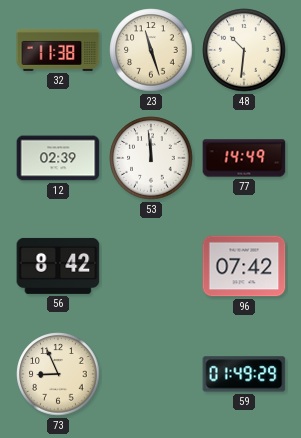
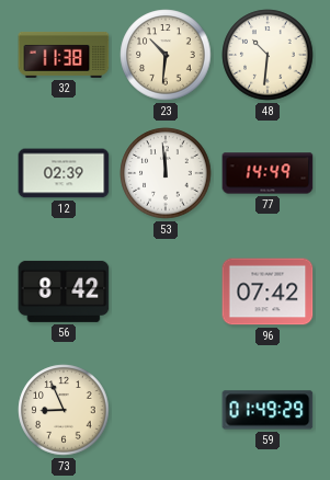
23: 11:27 -> 10:31 (166, 55)
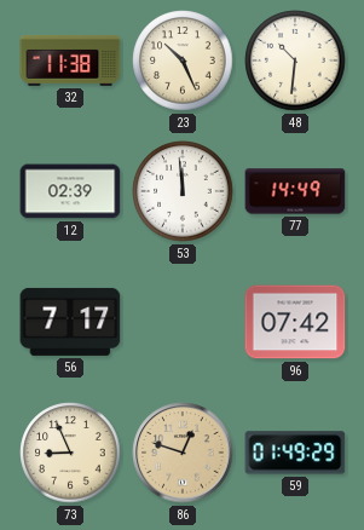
23: 10:31 -> 10:26 (183, 61)
56: 8:42 -> 7:17 (70, 322)
86: none -> 12:48 (183, 453)
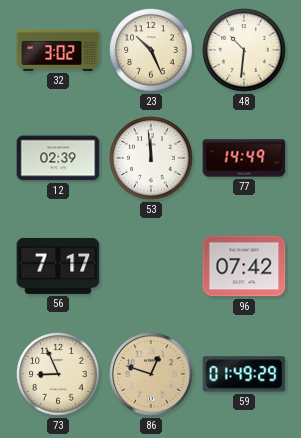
32: 11:38 -> 3:02 (58, 50)
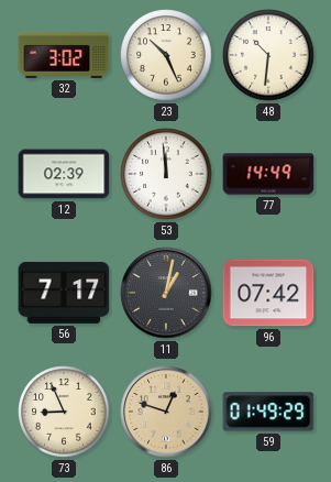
11: none -> 1:02 (166, 293)
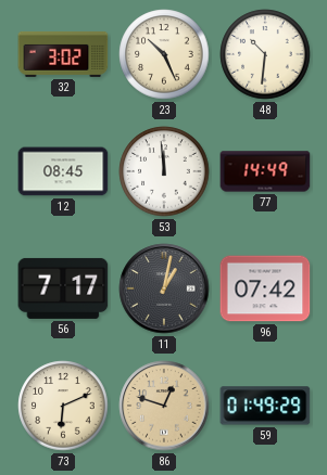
12: 02:39 -> 08:45 (63, 171)
73: 8:56 -> 6:11 (63, 406)
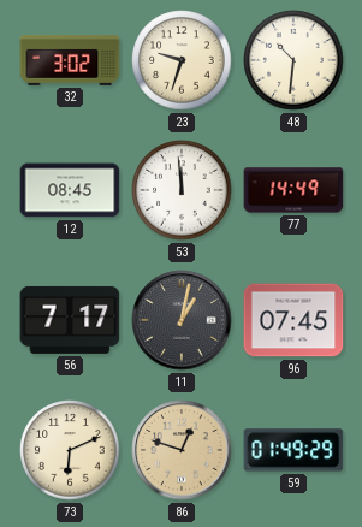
23: 10:26 -> 9:33 (182, 60)
96: 07:42 -> 07:45 (293, 320)
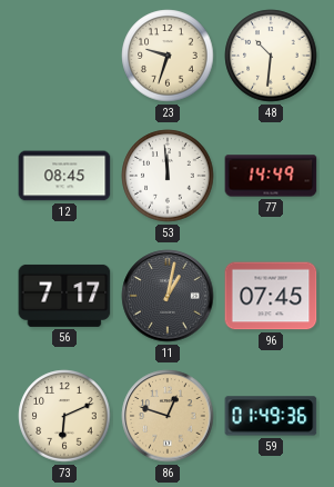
32: 3:02 -> none (70, 60)
59: 01:49:29 -> 01:49:36 (271, 416)
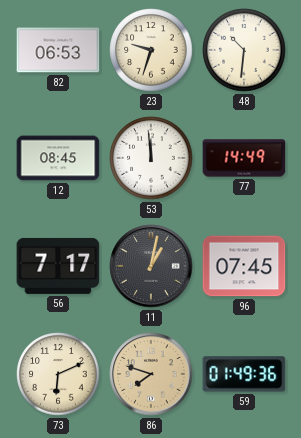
82: none -> 06:53 (58, 50)
86: 12:48 -> 7:48 (151, 374)
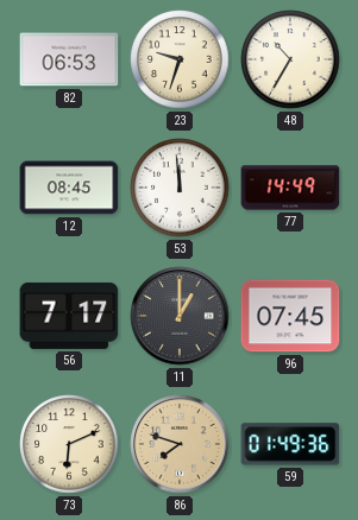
48: 10:31 -> 10:35 (290, 59)
11: 1:02 -> 1:00 (180, 316)
